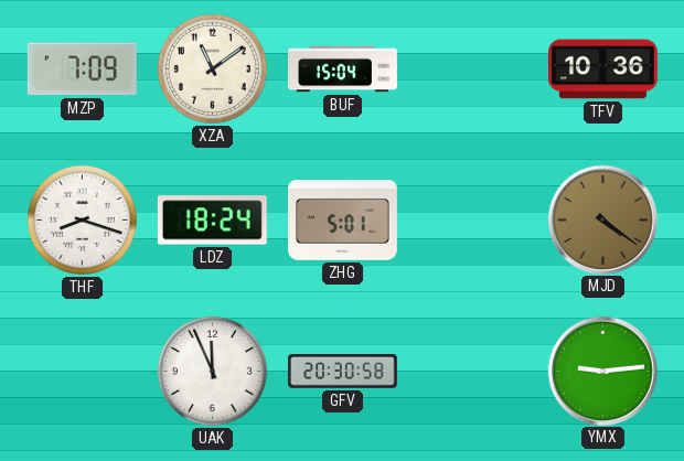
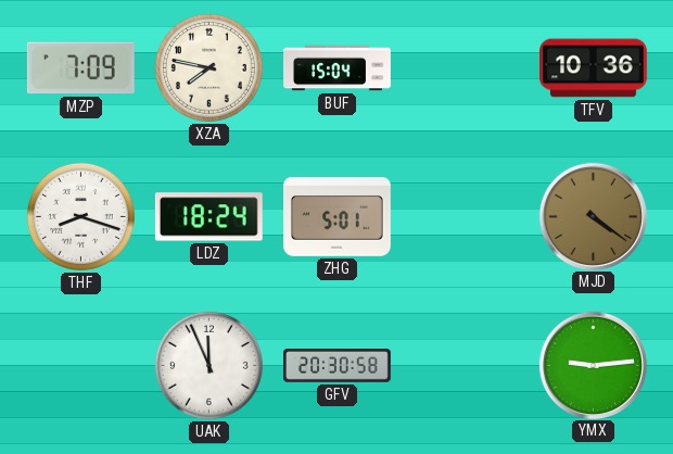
XZA: 11:09 -> 7:47 (208, 67)
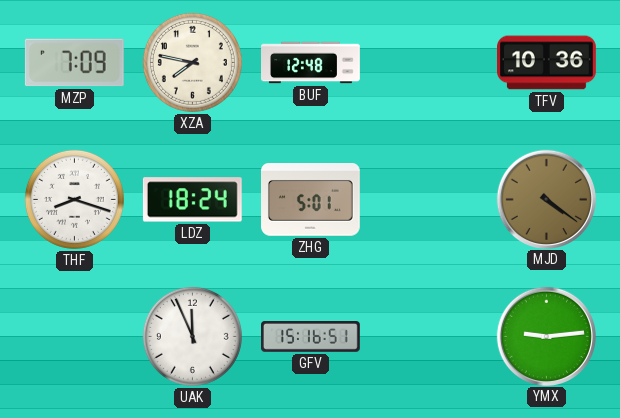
BUF: 15:04 -> 12:48 (311, 63)
GFV: 20:30 -> 15:16 (311, 337)
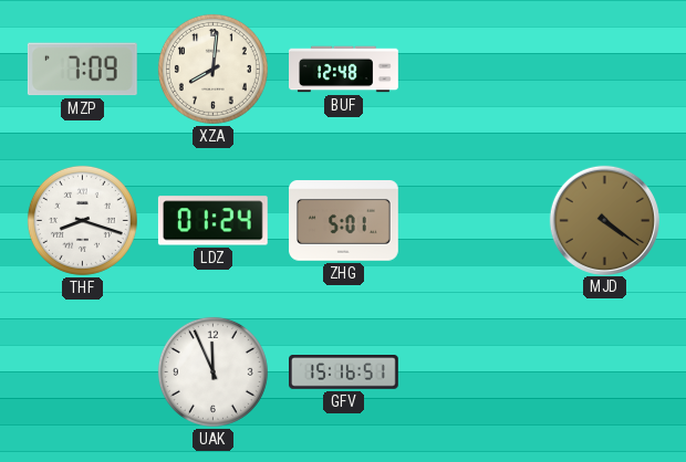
XZA: 7:47 -> 8:01 (212, 69)
TFV: 10:36 -> none (547, 63)
LDZ: 18:24 -> 01:24 (212, 221)
YMX: 9:14 -> none (546, 336)
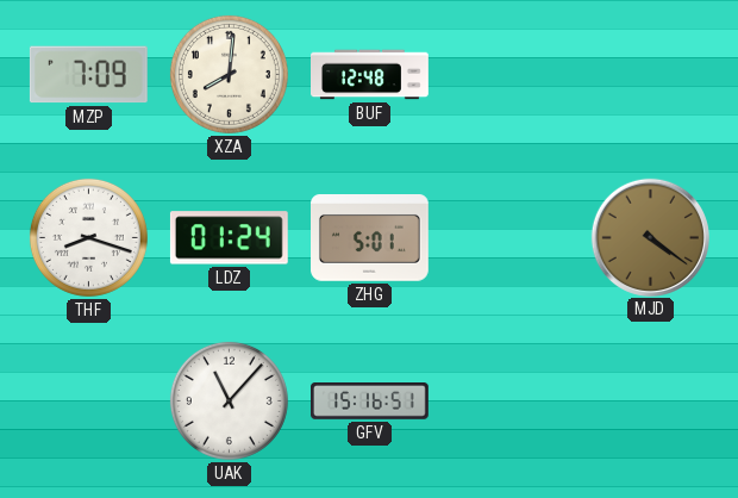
UAK: 11:56 -> 11:07 (229, 400)
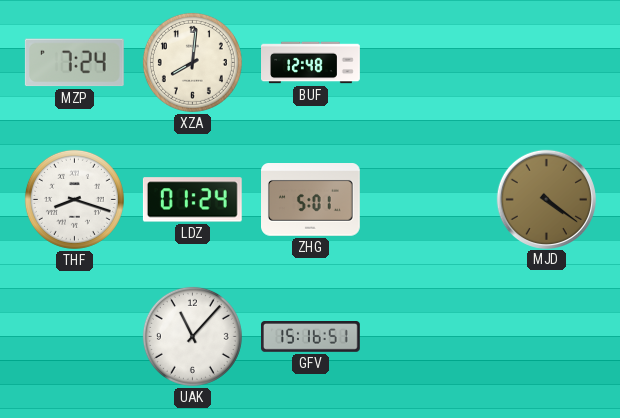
MZP: 7:09 -> 7:24 (74, 63)
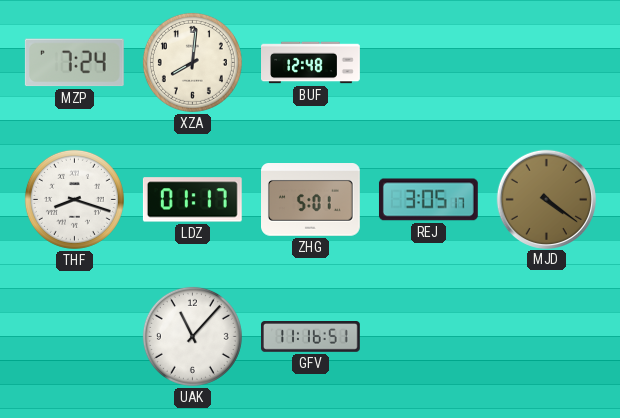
LDZ: 01:24 -> 01:17 (192, 200)
REJ: none -> 3:05 (428, 200)
GFV: 15:16 -> 11:16 (311, 337)
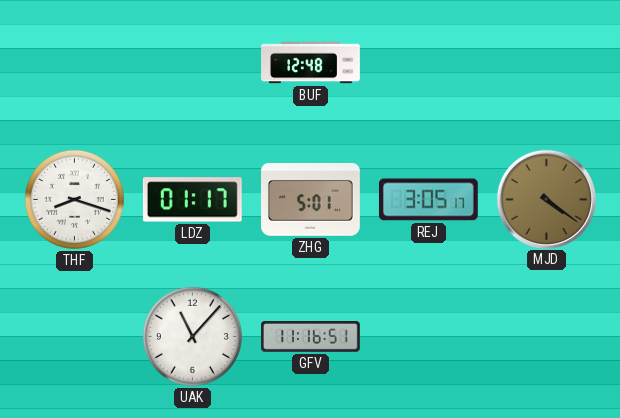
MZP: 7:24 -> none (74, 63)
XZA: 8:01 -> none (192, 62)
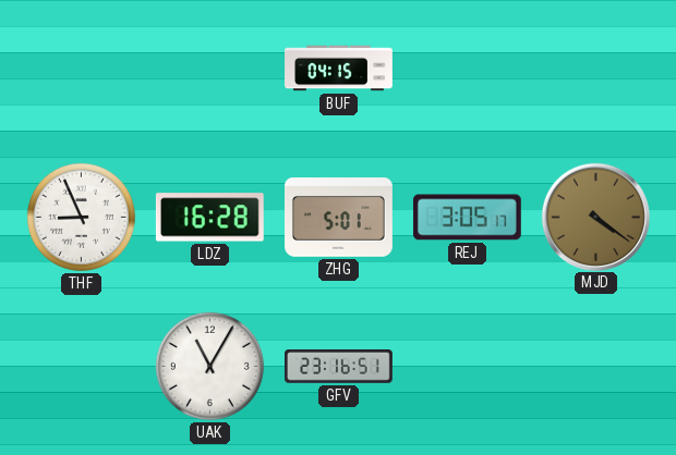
BUF: 12:48 -> 04:15 (339, 69)
THF: 8:18 -> 8:56 (81, 217)
LDZ: 01:17 -> 16:28 (209, 218)
UAK: 11:07 -> 11:05 (209, 366)
GFV: 11:16 -> 23:16 (339, 367)
